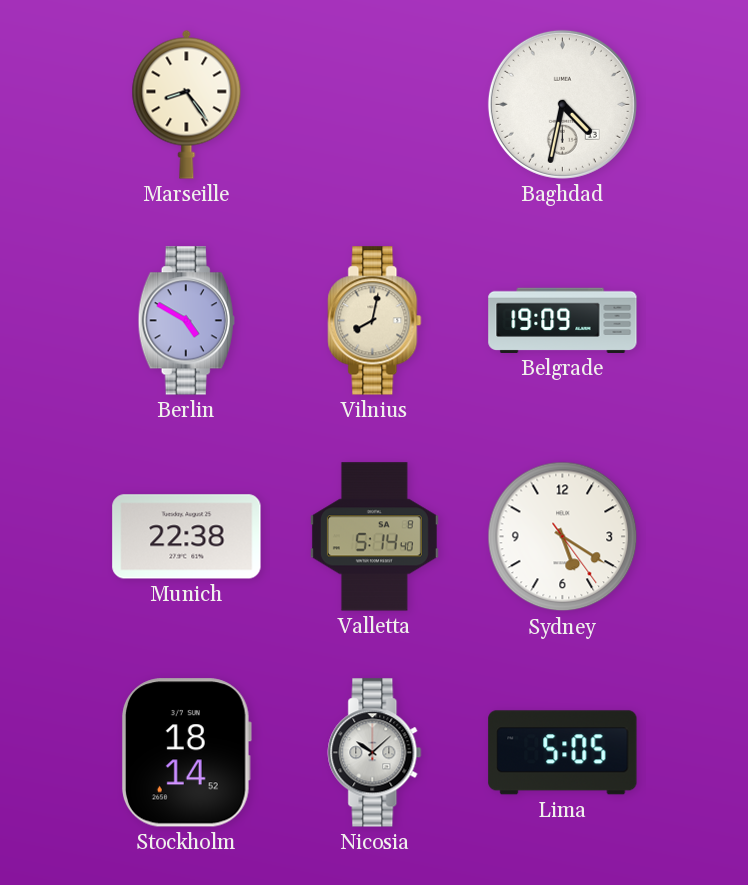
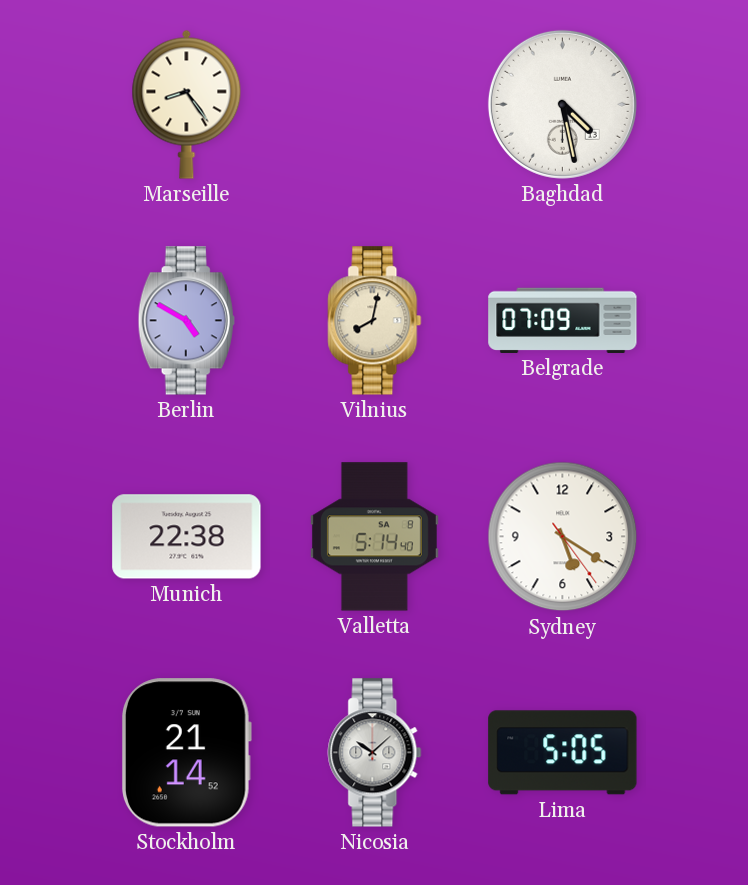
Baghdad: 4:32 -> 4:28 (562, 104)
Belgrade: 19:09 -> 07:09 (563, 320)
Stockholm: 18:14 -> 21:14 (187, 753)
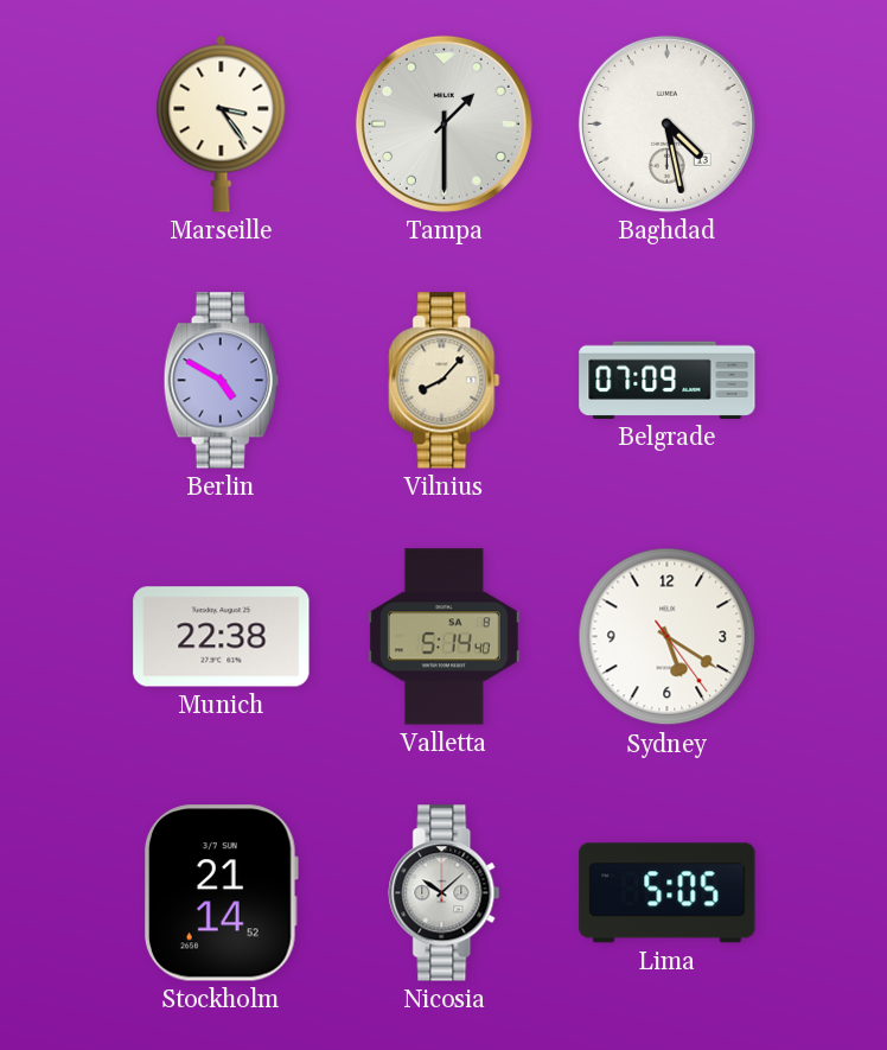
Marseille: 8:24 -> 3:24 (222, 123)
Tampa: none -> 1:30 (443, 123)
Vilnius: 8:02 -> 8:07 (445, 381)
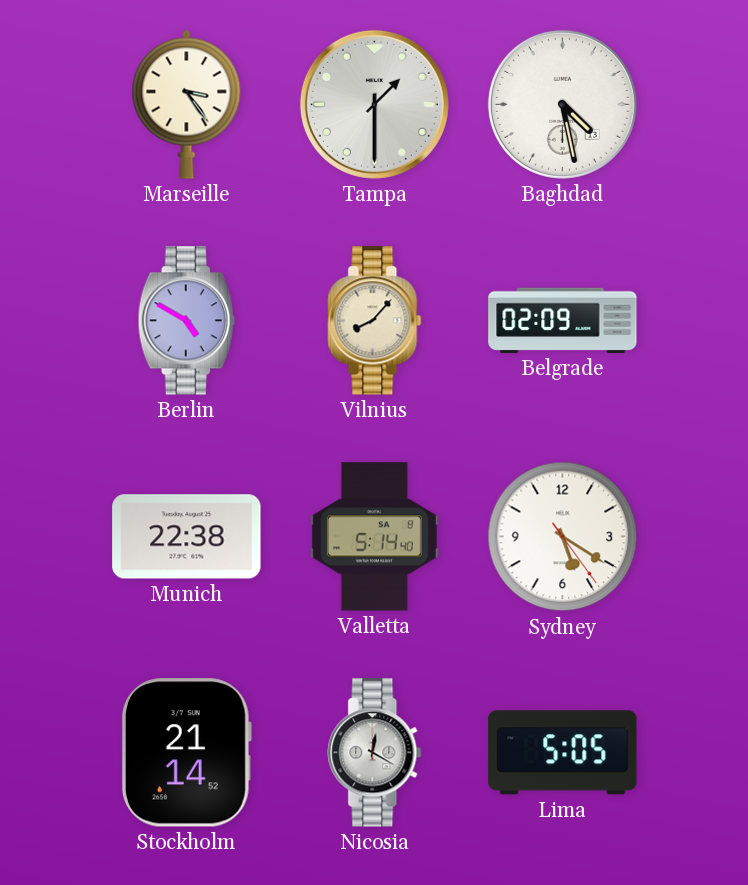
Belgrade: 07:09 -> 02:09 (563, 320)
Nicosia: 10:08 -> 12:20 (375, 753)
